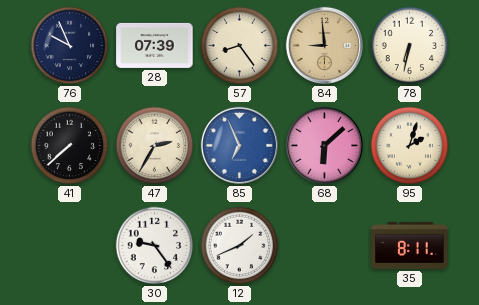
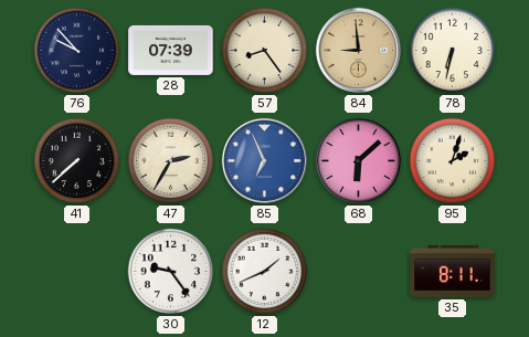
76: 9:56 -> 9:53 (77, 51)
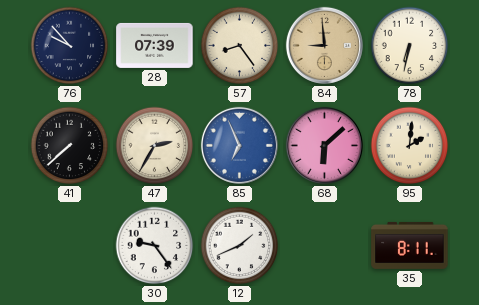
95: 2:03 -> 2:01 (410, 146)
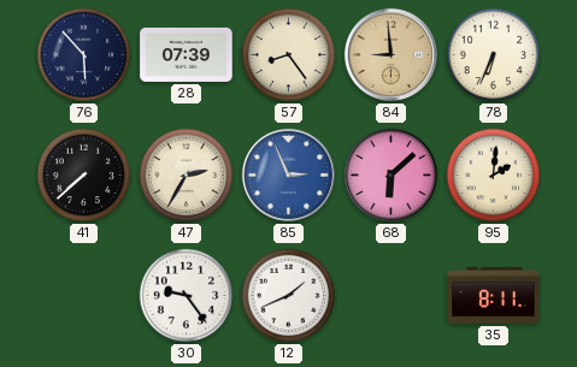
76: 9:53 -> 5:53 (84, 55)
78: 6:32 -> 6:34 (494, 55)
85: 6:56 -> 2:56 (288, 174)
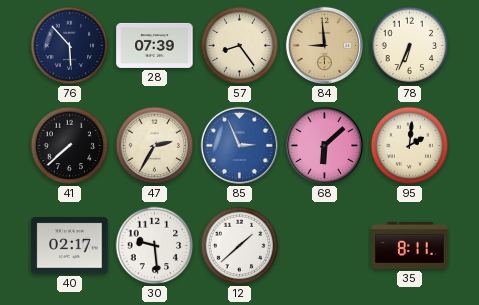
40: none -> 02:17 (70, 246)
30: 9:24 -> 9:29 (155, 246)
12: 1:41 -> 1:38 (240, 246)
